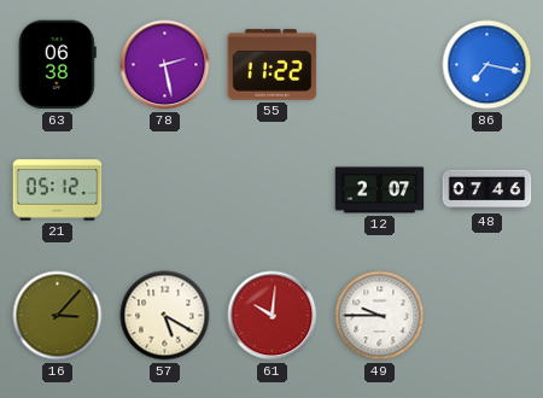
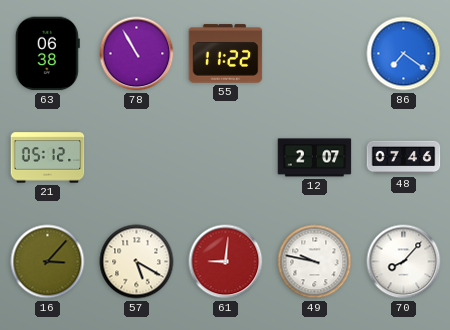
78: 2:28 -> 10:55 (137, 54)
86: 7:17 -> 7:21 (404, 54)
61: 10:01 -> 9:01 (226, 262)
49: 9:45 -> 9:47 (315, 262)
70: none -> 8:07 (404, 262)
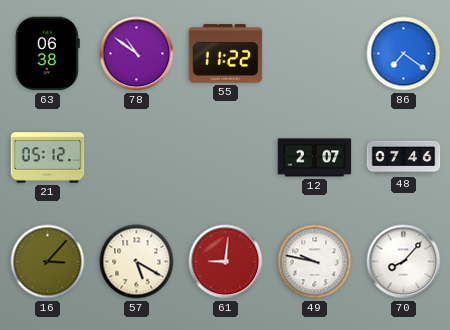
78: 10:55 -> 10:51 (137, 54)
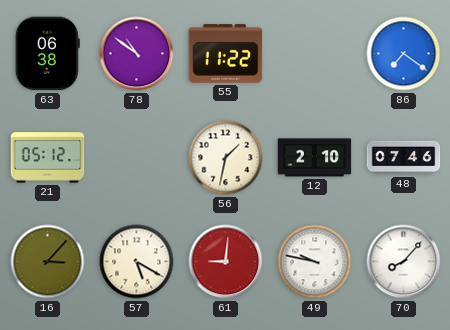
56: none -> 1:32 (226, 158)
12: 2:07 -> 2:10 (315, 158)
